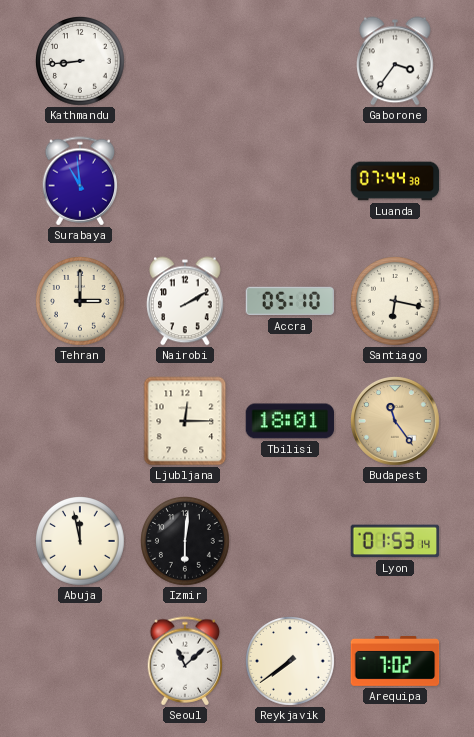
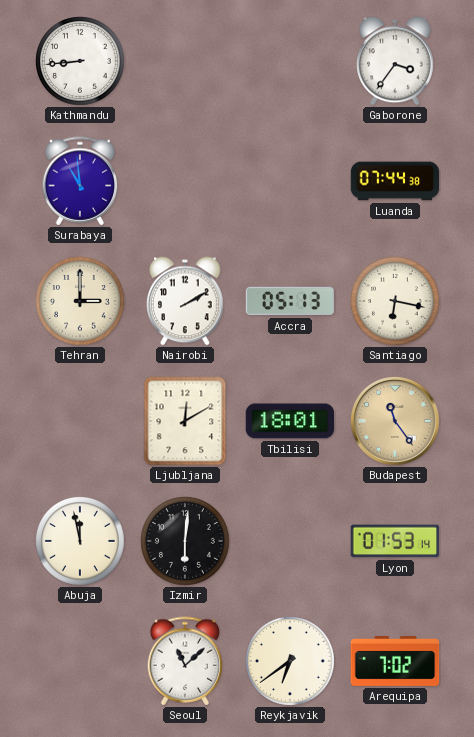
Accra: 05:10 -> 05:13 (290, 301)
Ljubljana: 12:15 -> 12:10 (185, 421)
Reykjavik: 7:39 -> 6:39 (291, 662)
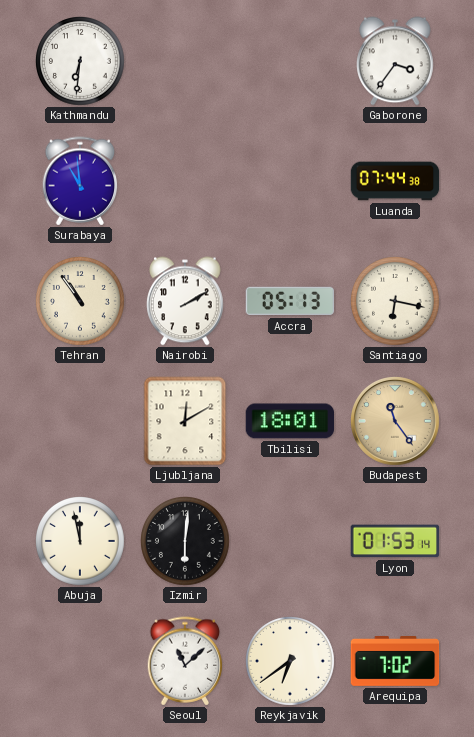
Kathmandu: 8:44 -> 6:31 (81, 62)
Tehran: 3:00 -> 10:54 (81, 302)
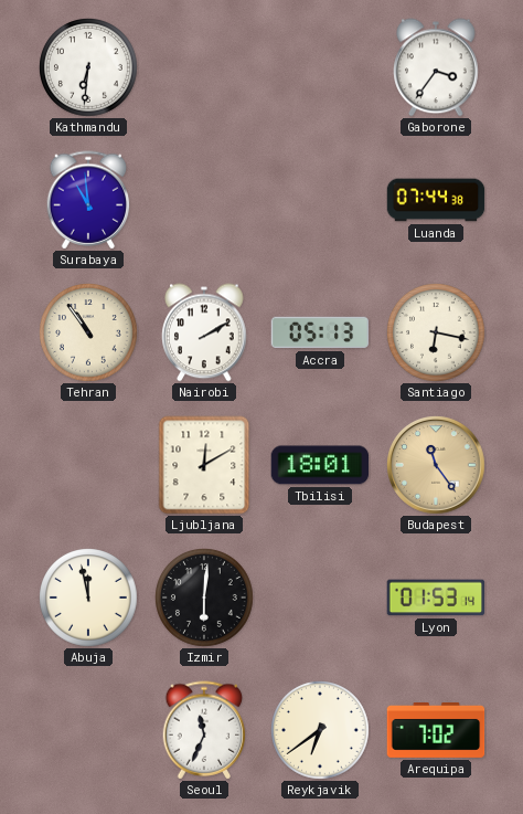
Seoul: 11:08 -> 11:34 (204, 730)
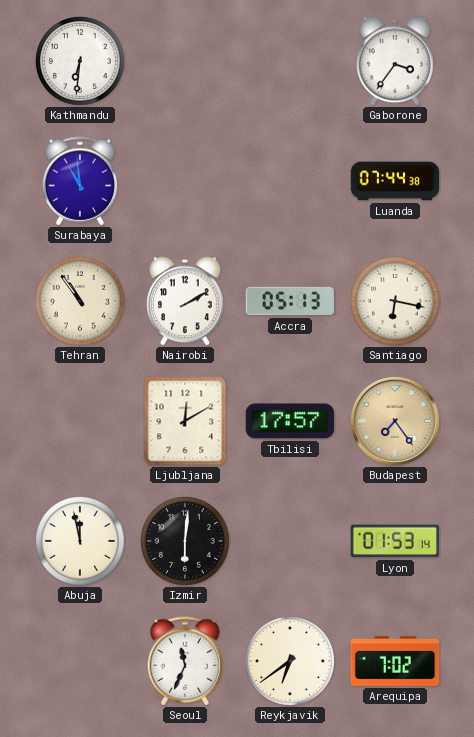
Tbilisi: 18:01 -> 17:57 (290, 421)
Budapest: 11:24 -> 7:24 (396, 422)
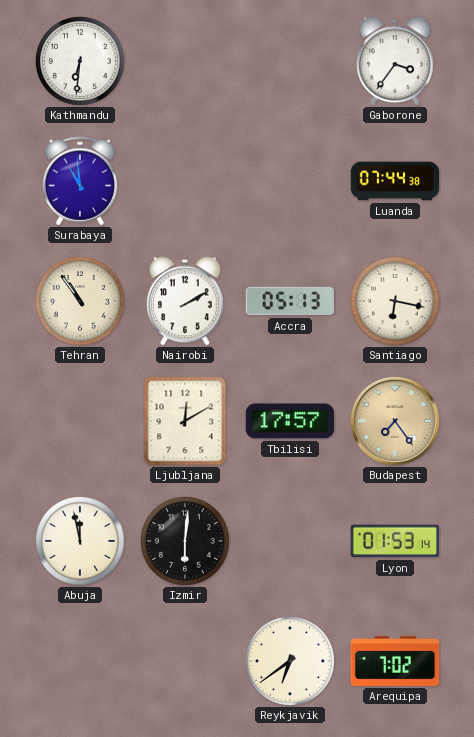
Seoul: 11:34 -> none (185, 661)
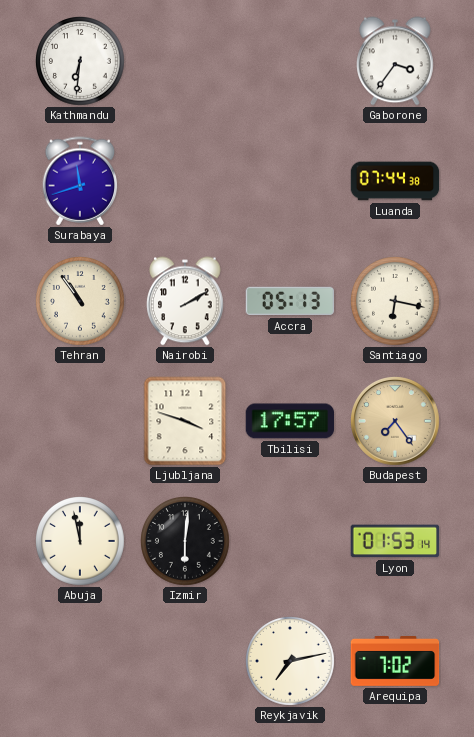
Surabaya: 10:59 -> 11:42 (80, 181)
Ljubljana: 12:10 -> 3:48 (185, 421)
Reykjavik: 6:39 -> 7:13 (291, 662)
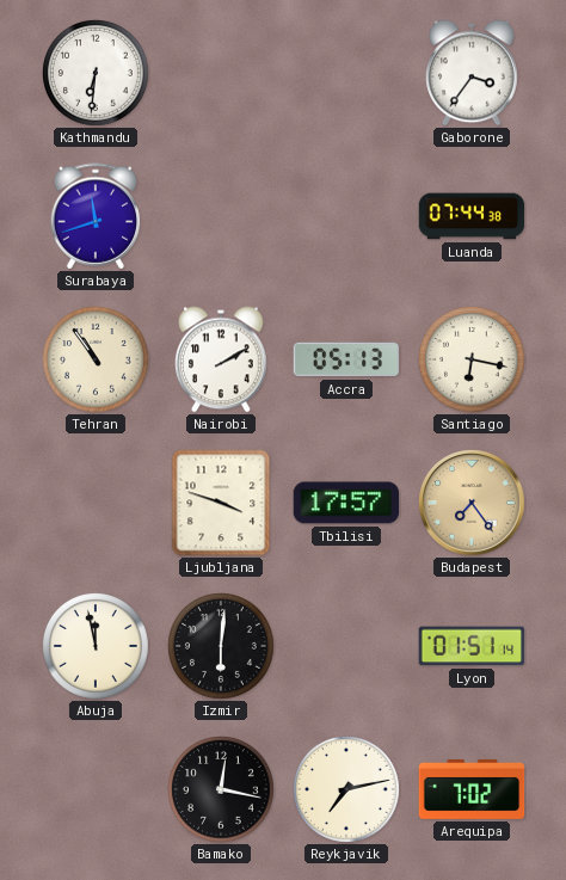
Lyon: 01:53 -> 01:51 (472, 646)
Bamako: none -> 12:17 (222, 790)
